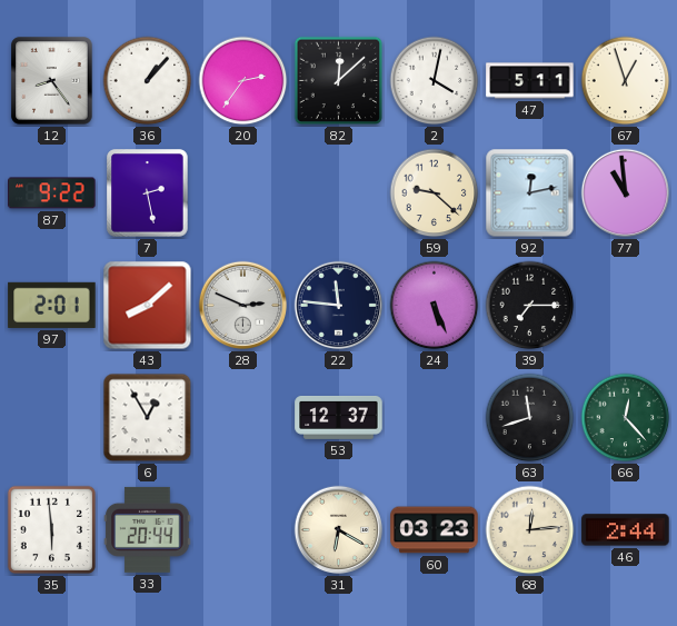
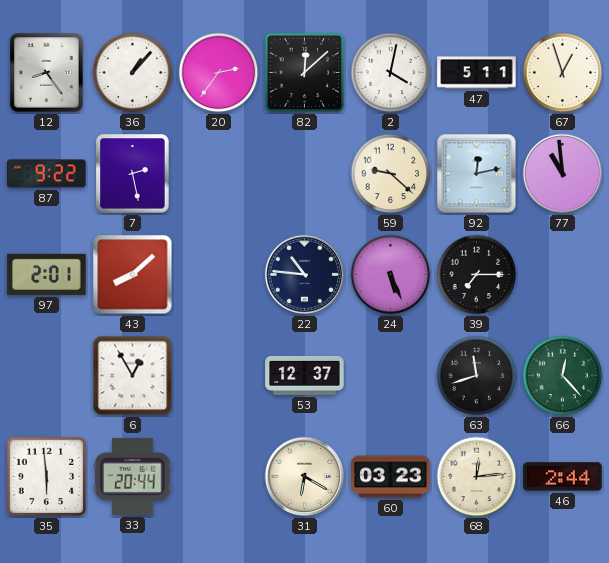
28: 2:49 -> none (243, 306)
22: 11:46 -> 10:46 (305, 275)
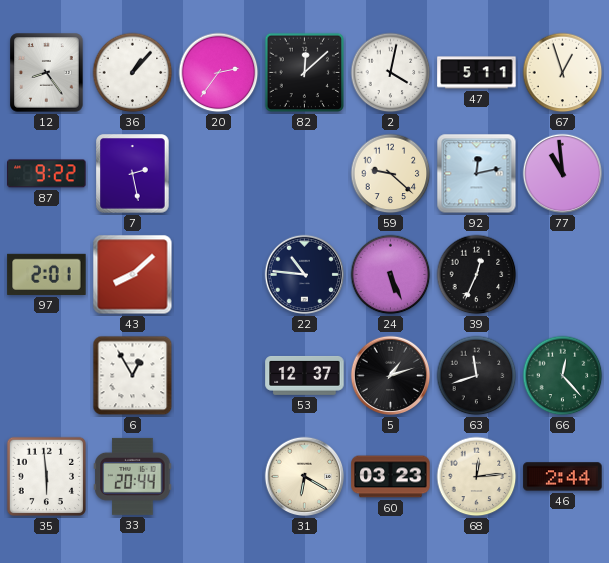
39: 7:15 -> 12:34 (477, 275)
5: none -> 1:12 (391, 376)
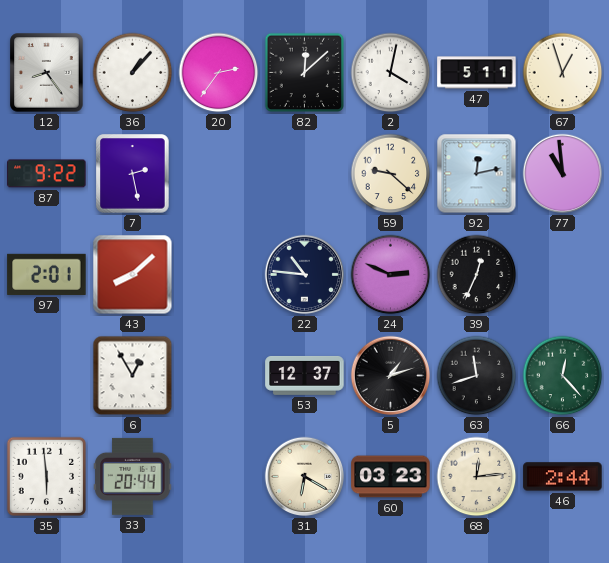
24: 5:26 -> 2:49 (391, 275)
